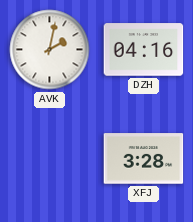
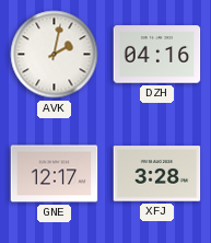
GNE: none -> 12:17 (55, 174)
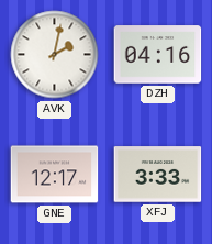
XFJ: 3:28 -> 3:33 (158, 175)
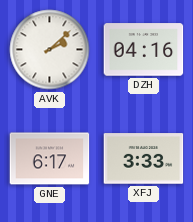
AVK: 2:02 -> 2:08 (50, 50)
GNE: 12:17 -> 6:17 (50, 159)
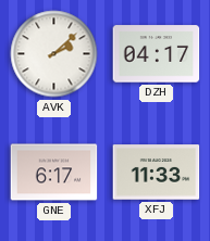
DZH: 04:16 -> 04:17 (157, 54)
XFJ: 3:33 -> 11:33 (157, 173)
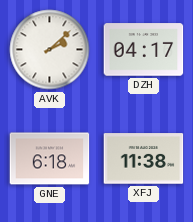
GNE: 6:17 -> 6:18 (50, 159)
XFJ: 11:33 -> 11:38 (144, 159)
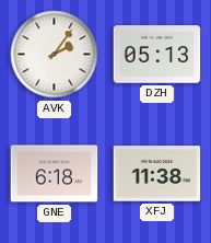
AVK: 2:08 -> 2:06 (55, 55)
DZH: 04:17 -> 05:13 (157, 55)
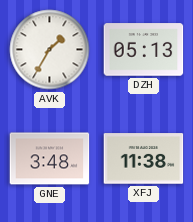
AVK: 2:06 -> 1:35 (50, 50)
GNE: 6:18 -> 3:48 (50, 159)
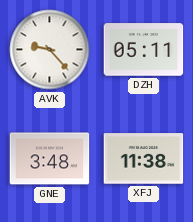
AVK: 1:35 -> 9:23 (50, 50)
DZH: 05:13 -> 05:11 (144, 50)
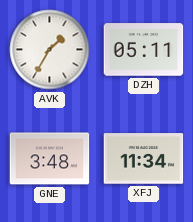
AVK: 9:23 -> 1:35 (50, 50)
XFJ: 11:38 -> 11:34 (144, 159)
